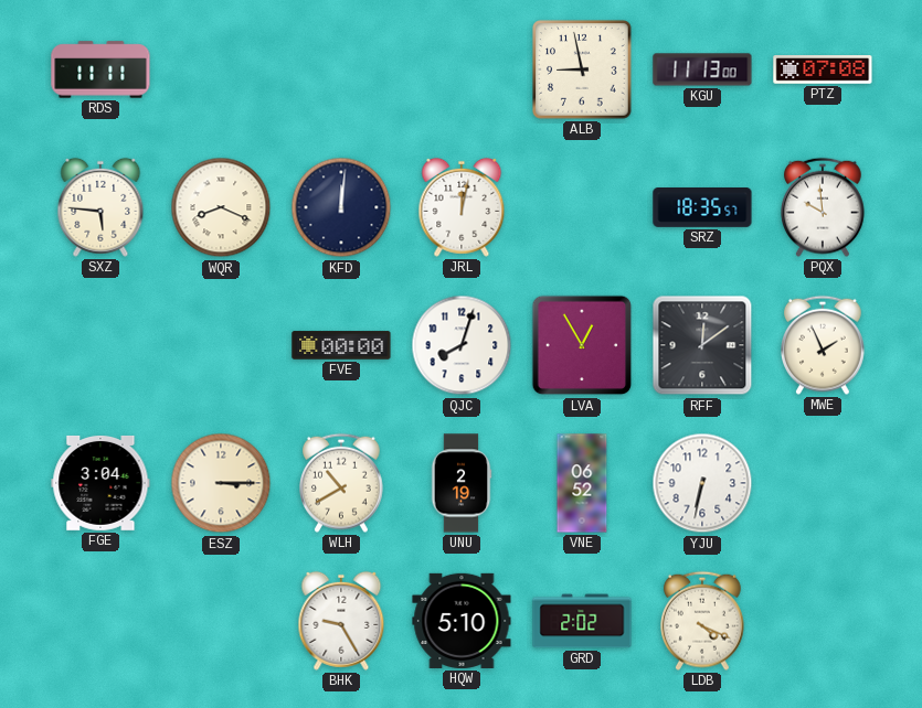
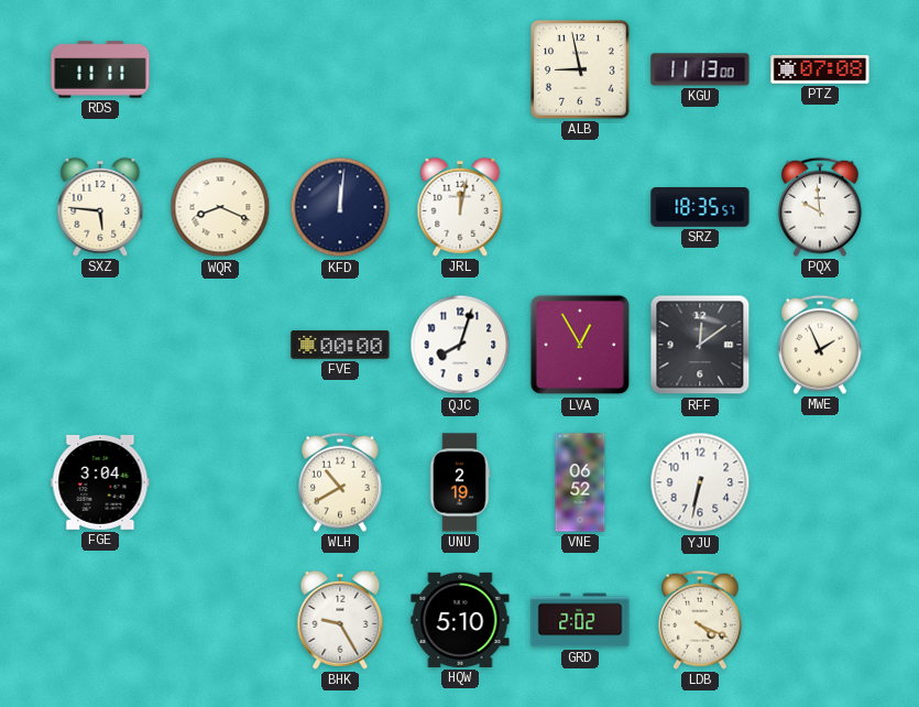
ESZ: 3:15 -> none (221, 483)
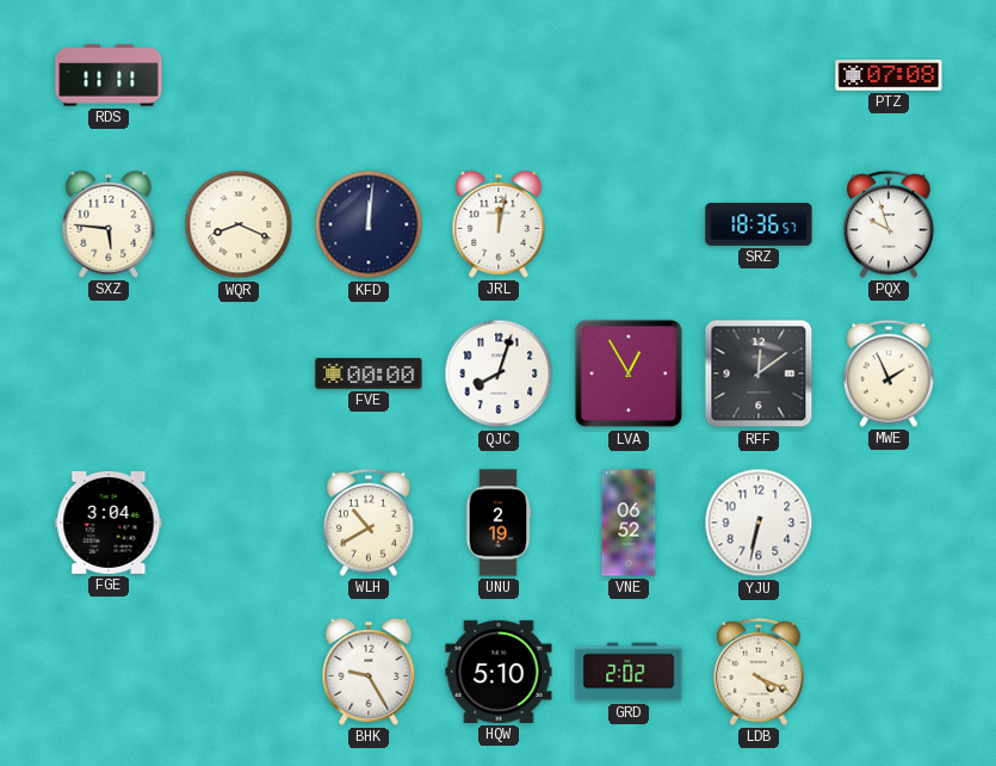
ALB: 8:58 -> none (580, 69)
KGU: 11:13 -> none (700, 69)
SRZ: 18:35 -> 18:36 (759, 226)
PQX: 9:59 -> 9:57 (890, 224)
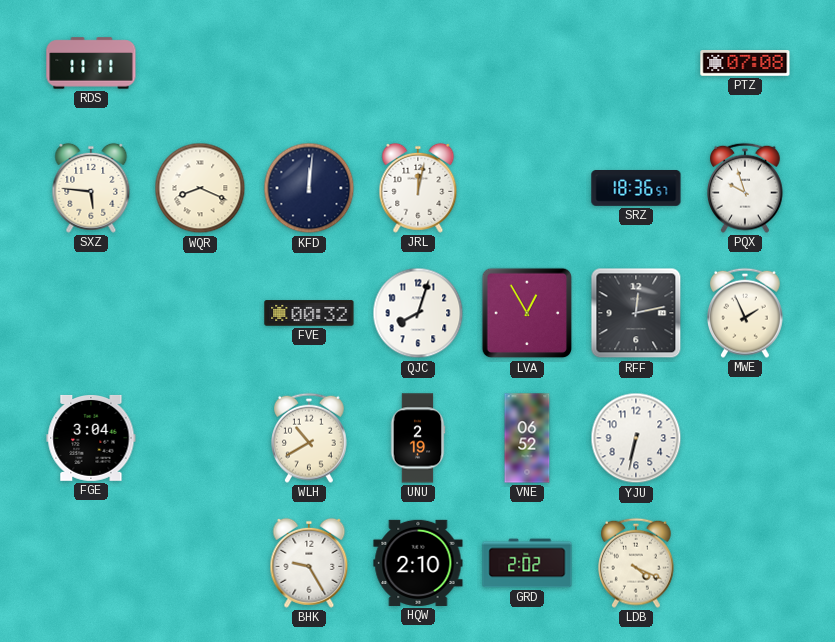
FVE: 00:00 -> 00:32 (309, 313)
RFF: 12:09 -> 12:13 (636, 313)
HQW: 5:10 -> 2:10 (418, 563)
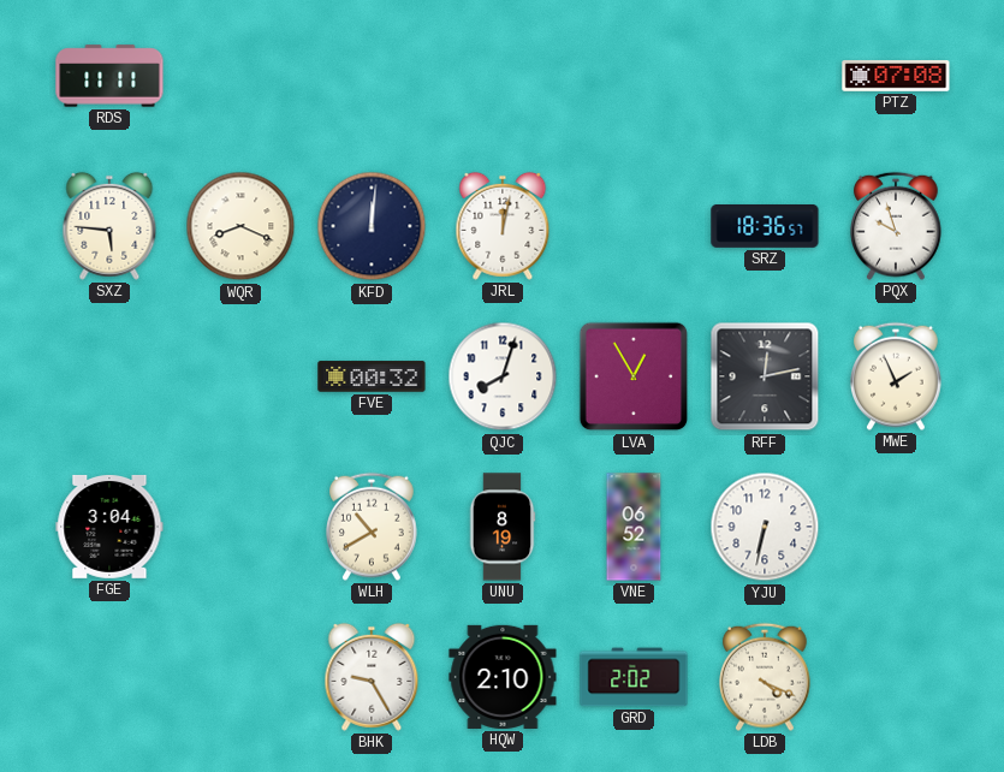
UNU: 2:19 -> 8:19 (503, 527)
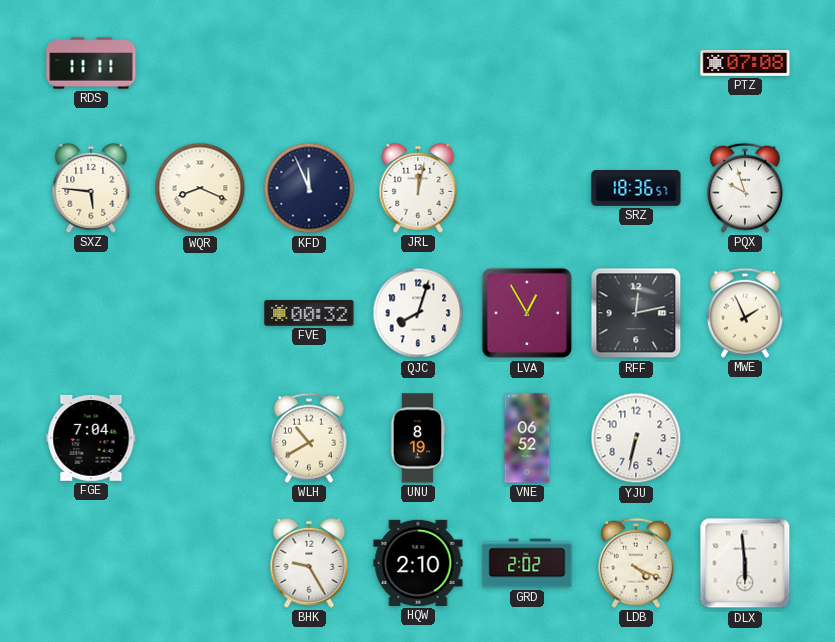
KFD: 12:01 -> 11:56 (309, 188)
FGE: 3:04 -> 7:04 (91, 438)
DLX: none -> 5:59 (745, 563)
